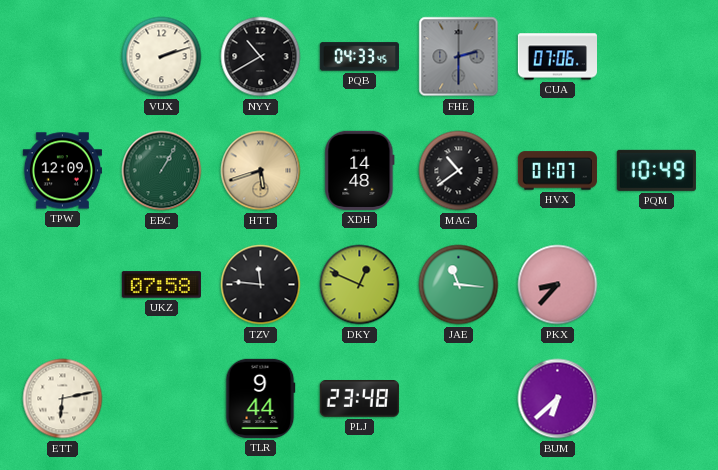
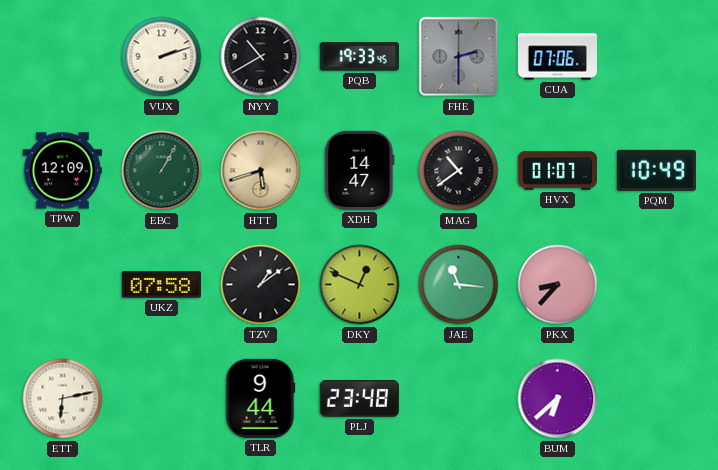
PQB: 04:33 -> 19:33 (359, 57)
XDH: 14:48 -> 14:47 (360, 170)
TZV: 11:46 -> 1:09 (261, 285)
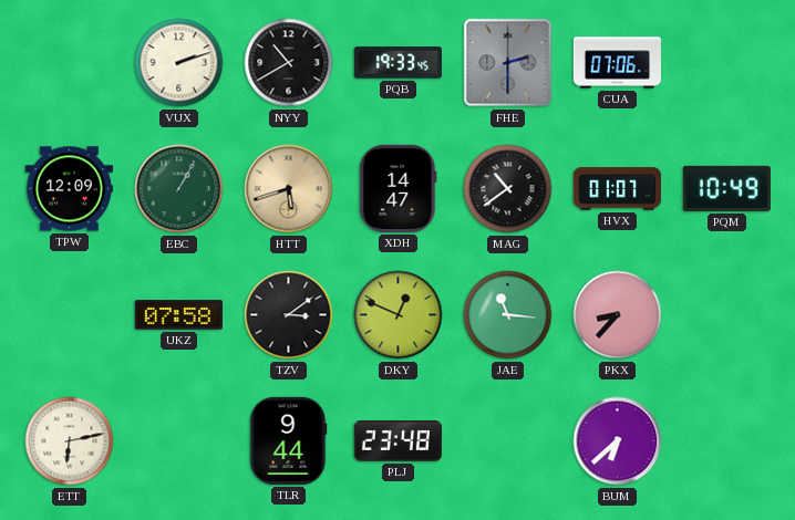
TZV: 1:09 -> 3:09 (289, 315)
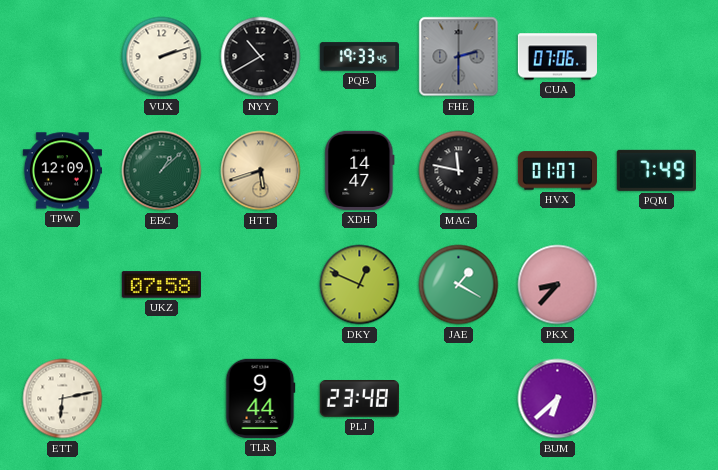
EBC: 1:05 -> 1:08 (162, 171)
MAG: 10:39 -> 11:47 (459, 171)
PQM: 10:49 -> 7:49 (656, 170)
TZV: 3:09 -> none (289, 315)
JAE: 11:16 -> 1:20 (459, 285)
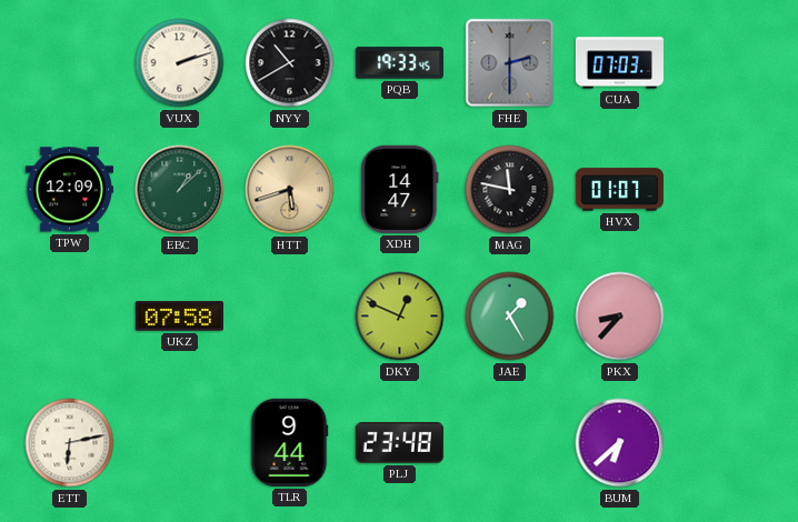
CUA: 07:06 -> 07:03 (619, 63)
PQM: 7:49 -> none (656, 170)
JAE: 1:20 -> 1:25 (510, 317)
